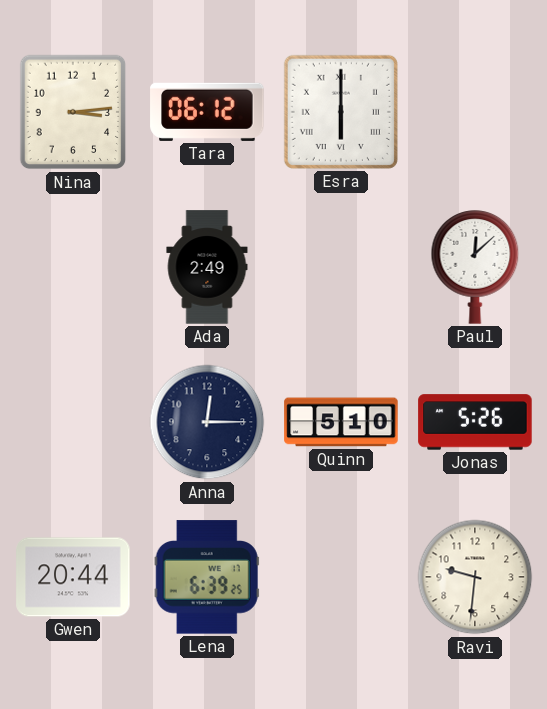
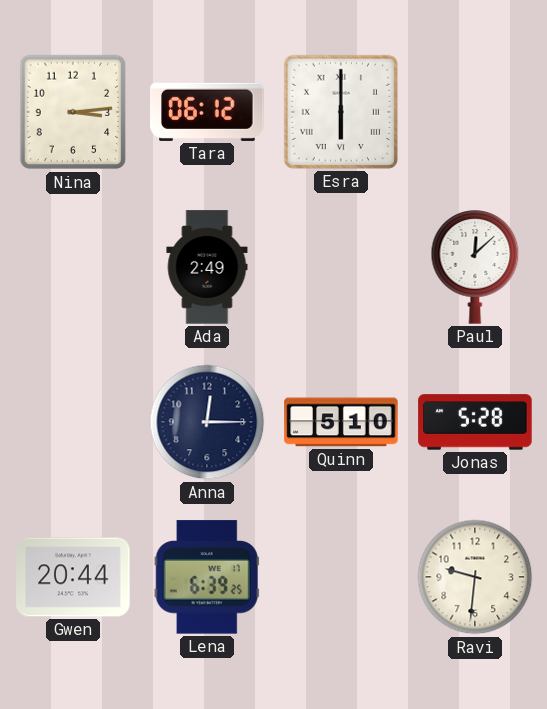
Jonas: 5:26 -> 5:28 (475, 422)
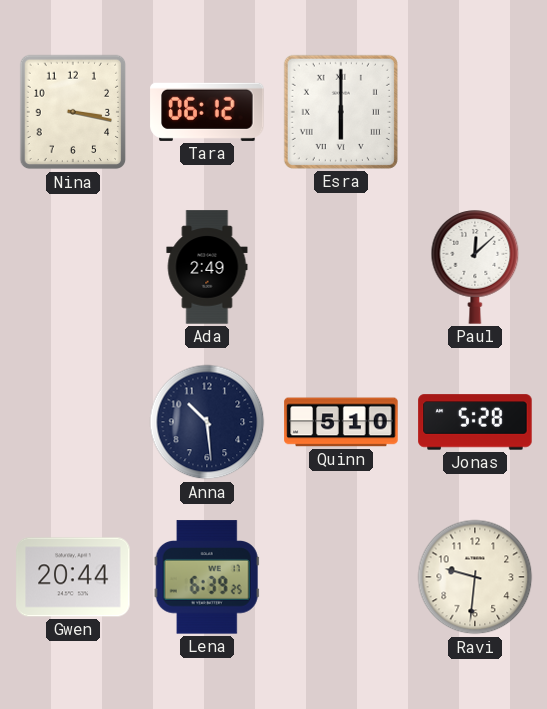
Nina: 3:14 -> 3:17 (73, 112)
Anna: 12:15 -> 10:29 (207, 422)
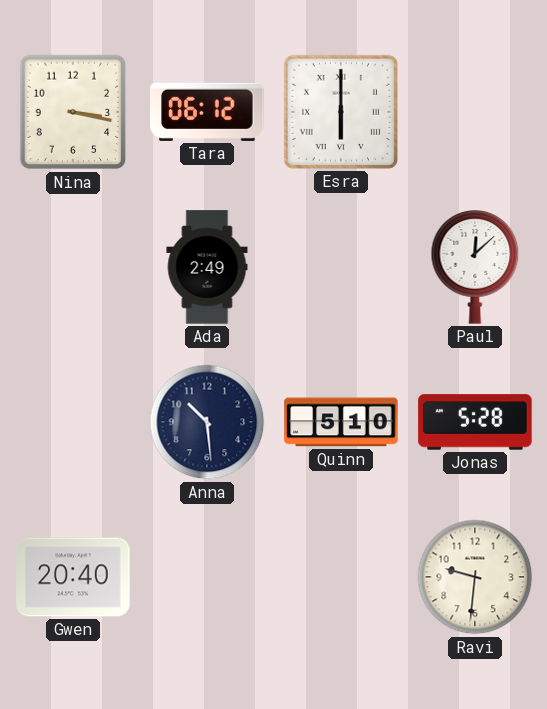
Gwen: 20:44 -> 20:40 (73, 577)
Lena: 6:39 -> none (207, 577)
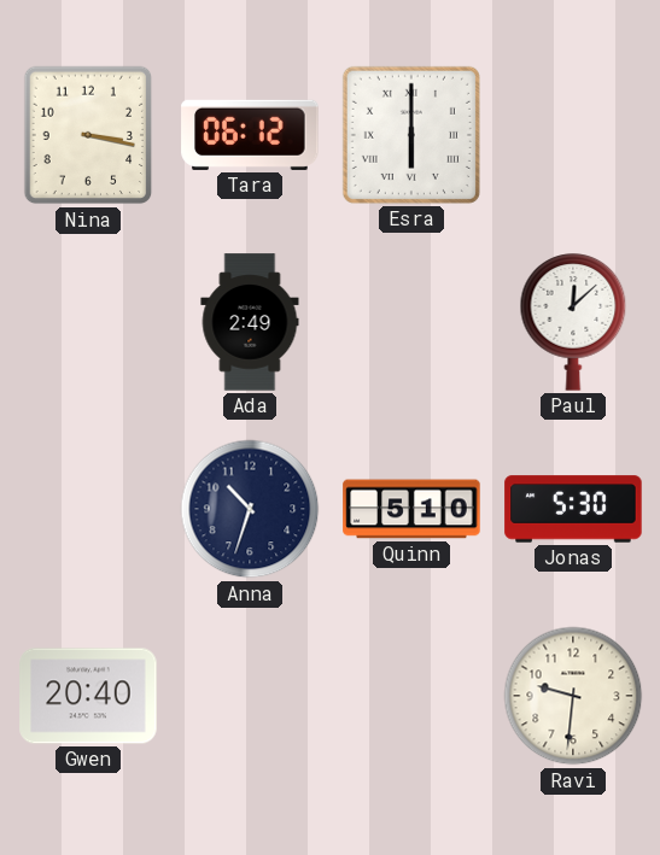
Anna: 10:29 -> 10:33 (250, 509)
Jonas: 5:28 -> 5:30 (573, 509)
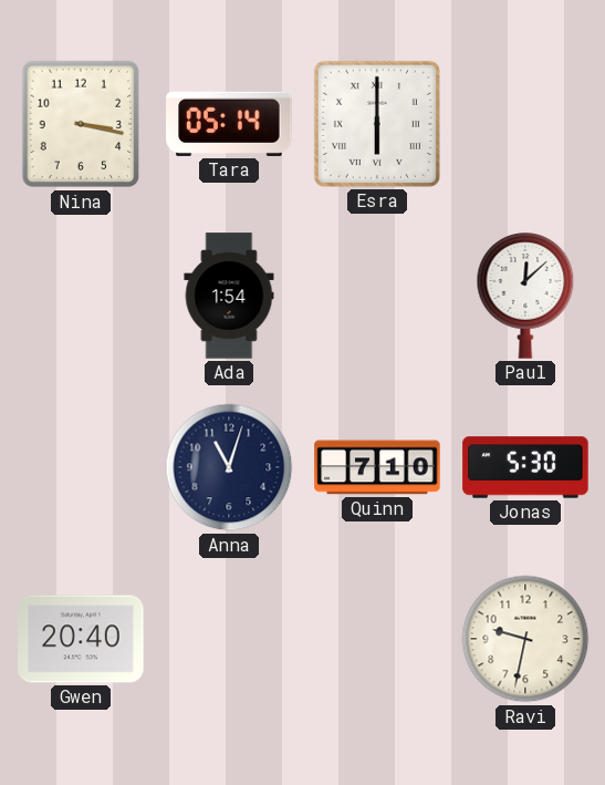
Tara: 06:12 -> 05:14 (229, 124)
Ada: 2:49 -> 1:54 (229, 296)
Anna: 10:33 -> 11:03 (229, 467)
Quinn: 5:10 -> 7:10 (377, 467)
Ravi: 9:31 -> 9:32 (525, 639)
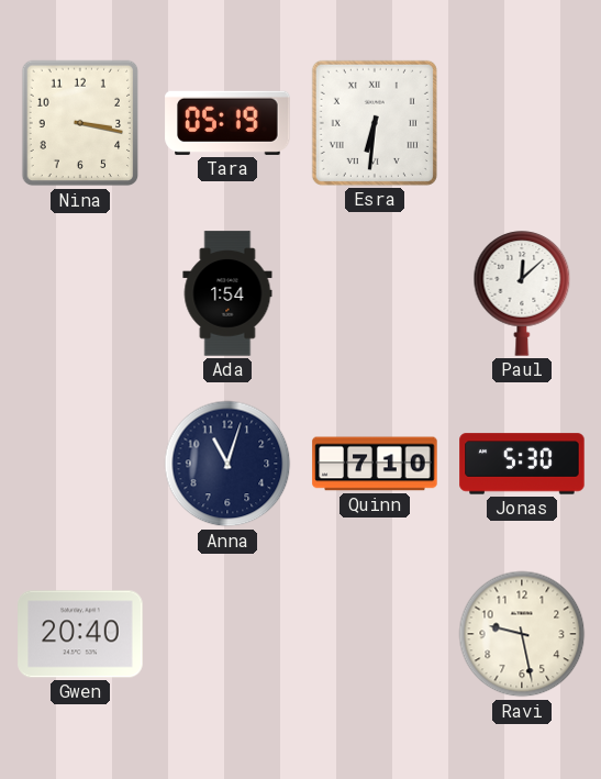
Tara: 05:14 -> 05:19 (227, 123)
Esra: 6:00 -> 6:31 (375, 123)
Ravi: 9:32 -> 9:28 (522, 634)
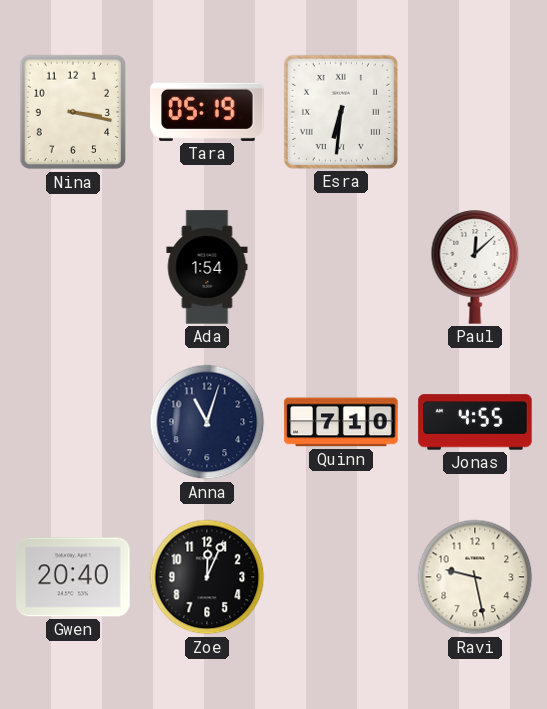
Jonas: 5:30 -> 4:55 (475, 422)
Zoe: none -> 12:04 (207, 577)
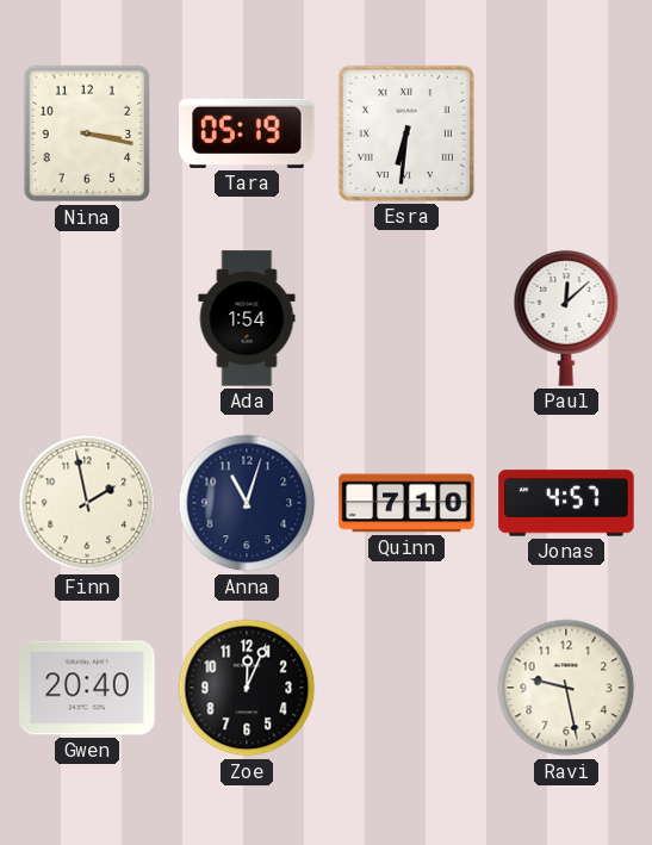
Finn: none -> 1:58 (87, 503)
Jonas: 4:55 -> 4:57 (566, 503)
